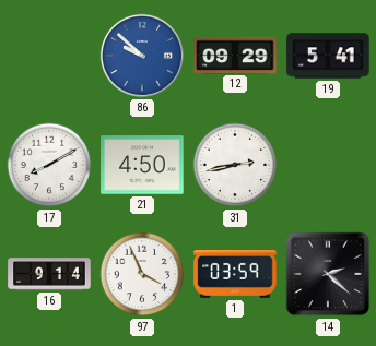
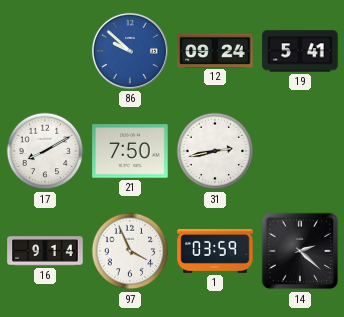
12: 09:29 -> 09:24 (215, 50)
21: 4:50 -> 7:50 (130, 151)
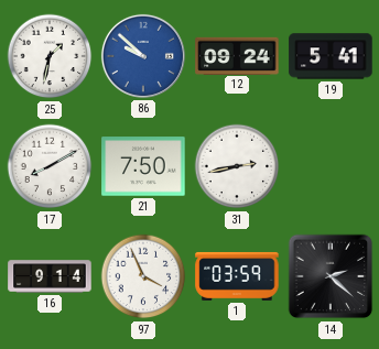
25: none -> 1:32 (50, 56)
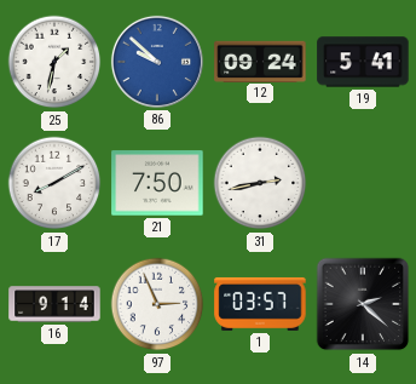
97: 3:56 -> 2:56 (157, 304)
1: 03:59 -> 03:57 (260, 304)
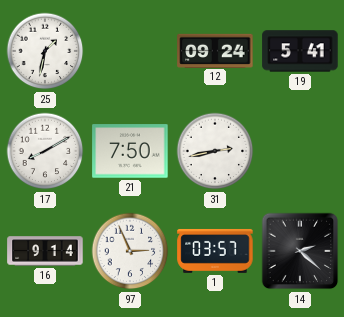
86: 9:52 -> none (157, 62)
